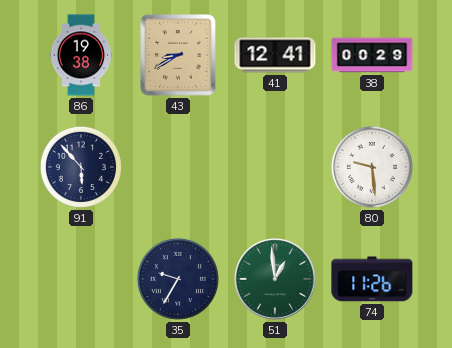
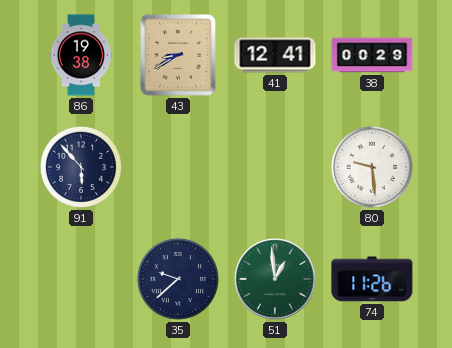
35: 9:35 -> 9:38 (178, 279)
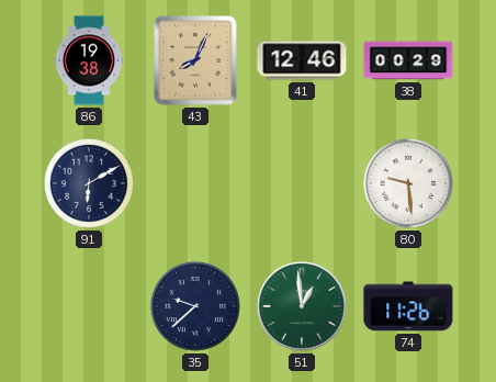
43: 8:40 -> 8:04 (195, 60)
41: 12:41 -> 12:46 (302, 60)
91: 5:53 -> 6:10 (89, 183)
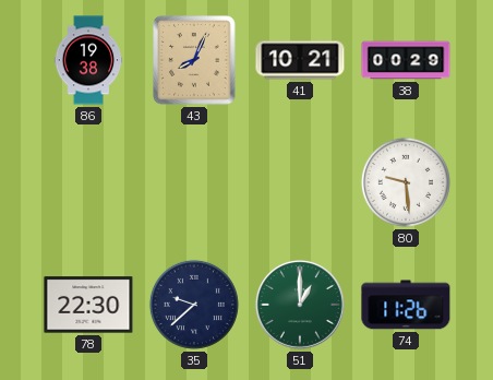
41: 12:46 -> 10:21 (300, 60)
91: 6:10 -> none (89, 183)
78: none -> 22:30 (88, 305)
51: 12:59 -> 1:00 (300, 305)
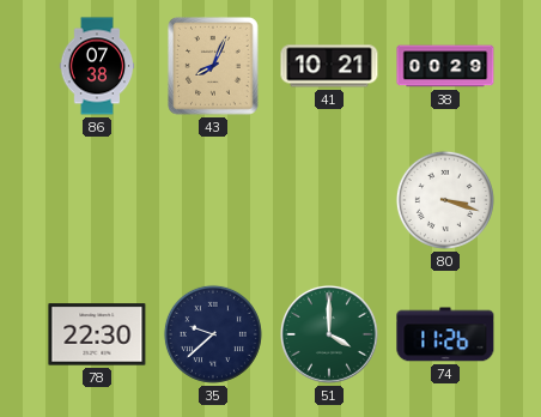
86: 19:38 -> 07:38 (97, 66)
80: 9:29 -> 3:18 (445, 200)
51: 1:00 -> 4:00 (329, 334)
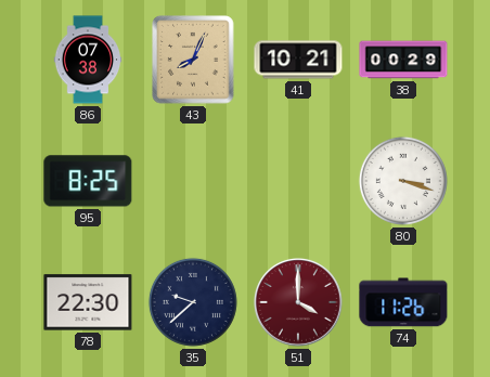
95: none -> 8:25 (88, 181)
51 dial: green -> burgundy (298, 302)
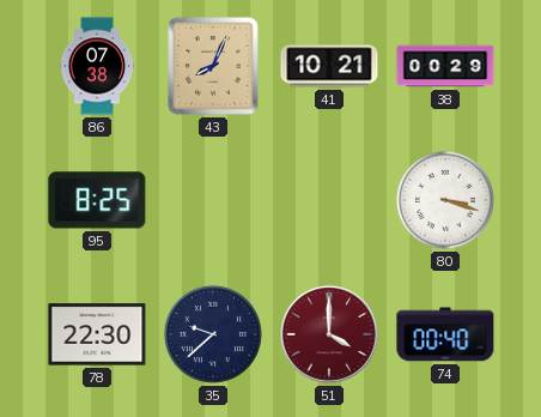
74: 11:26 -> 00:40 (445, 334)
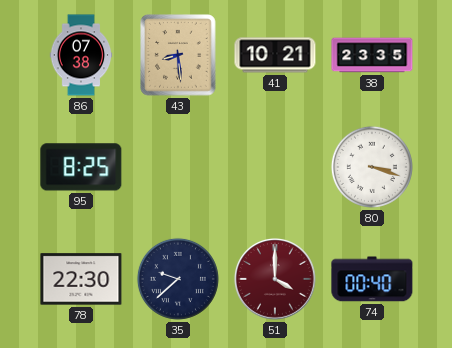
43: 8:04 -> 8:29 (178, 55)
38: 00:29 -> 23:35 (372, 55)
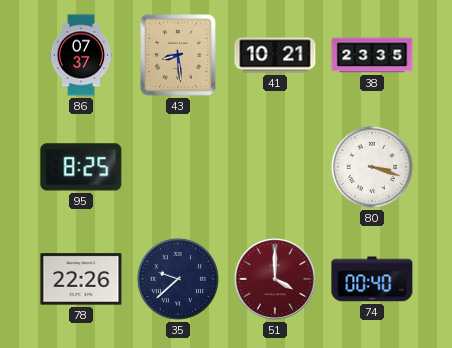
86: 07:38 -> 07:37 (81, 55)
78: 22:30 -> 22:26 (81, 279)
